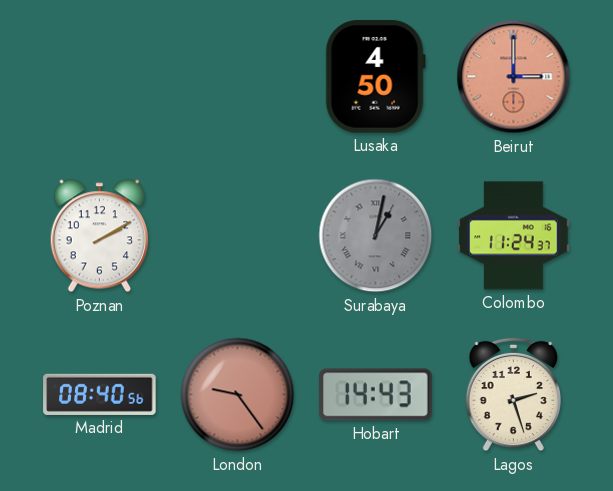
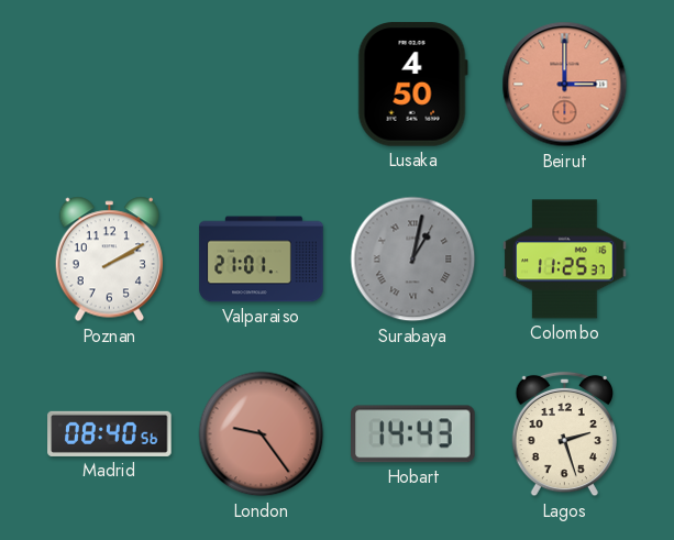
Valparaiso: none -> 21:01 (262, 260)
Colombo: 11:24 -> 11:25 (565, 260)
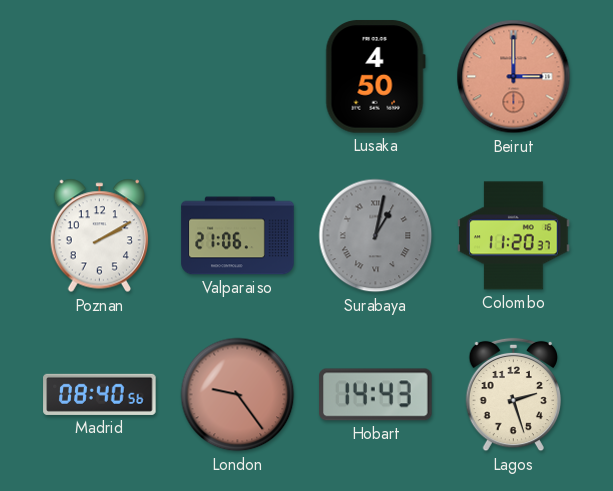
Valparaiso: 21:01 -> 21:06 (238, 236)
Colombo: 11:25 -> 11:20 (514, 236)
